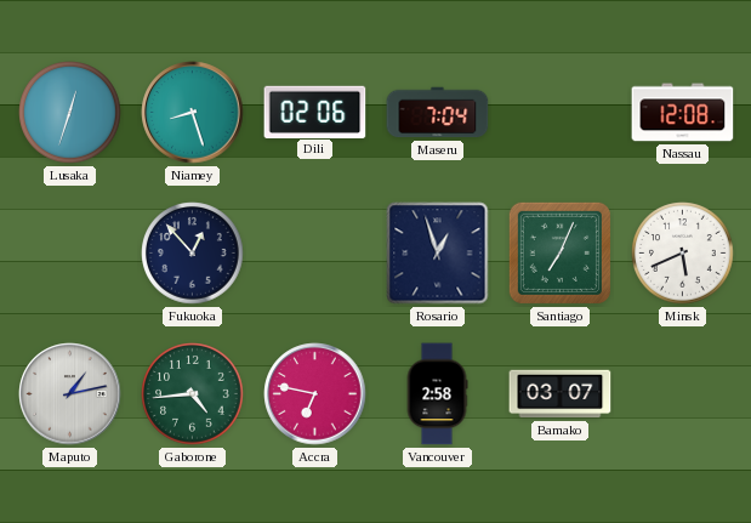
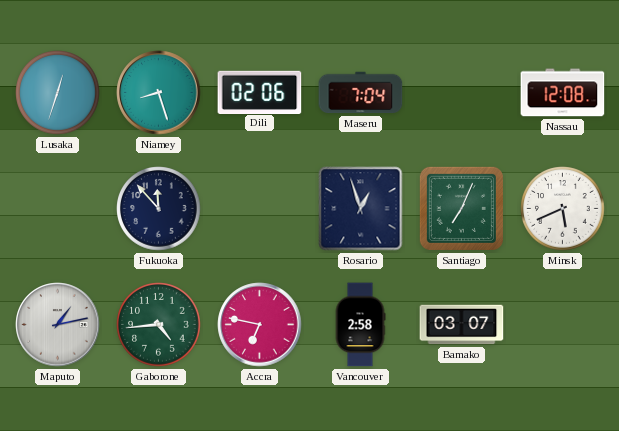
Fukuoka: 12:53 -> 11:53 (159, 209)
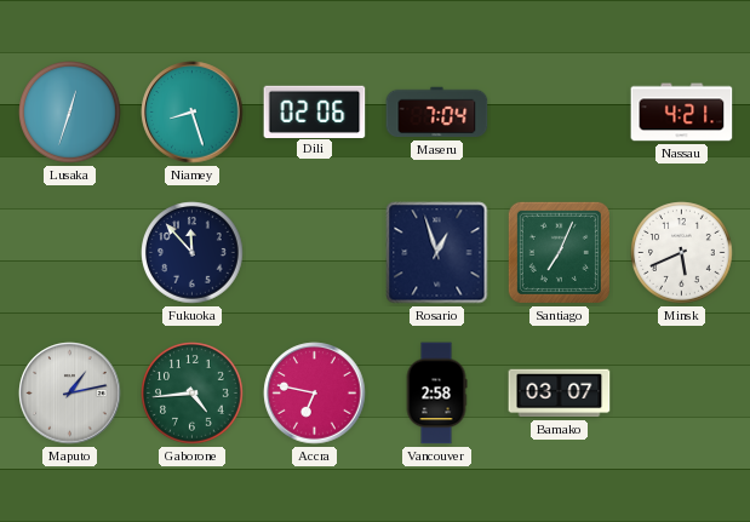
Nassau: 12:08 -> 4:21 (682, 113)
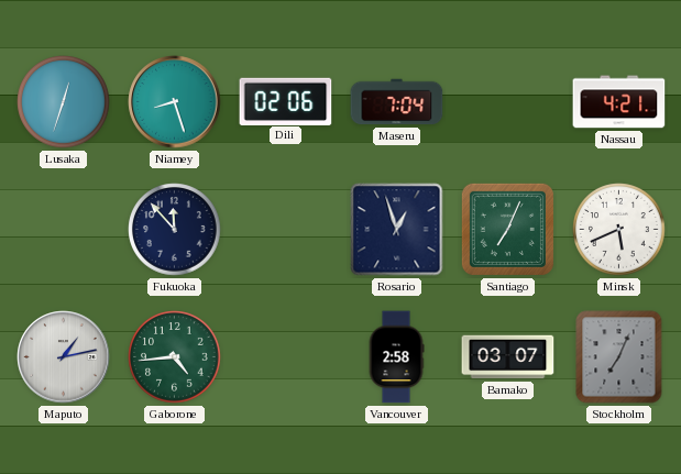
Accra: 6:47 -> none (315, 394)
Stockholm: none -> 7:04 (619, 357)
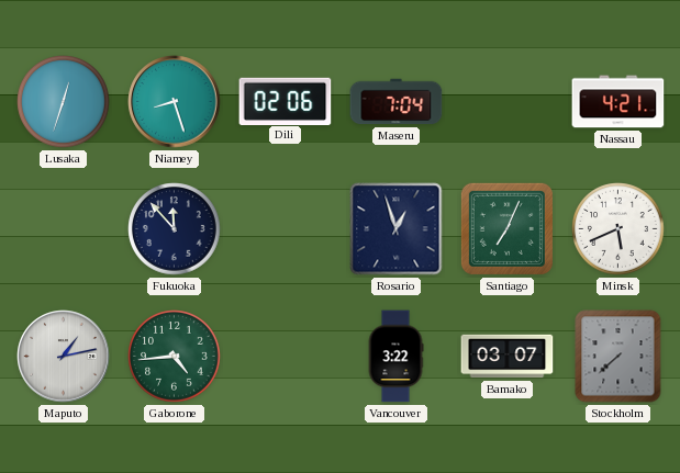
Vancouver: 2:58 -> 3:22 (395, 357)
Stockholm: 7:04 -> 7:38 (618, 357)
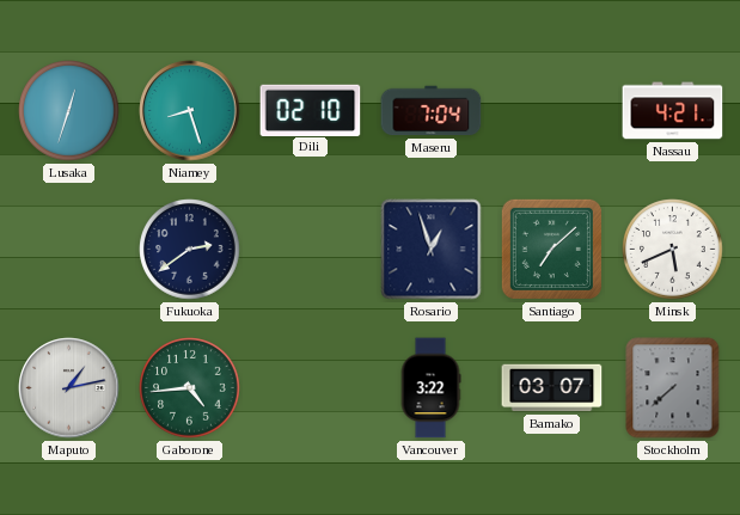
Dili: 02:06 -> 02:10 (311, 110)
Fukuoka: 11:53 -> 2:39 (190, 250)
Santiago: 7:04 -> 7:08 (551, 249)
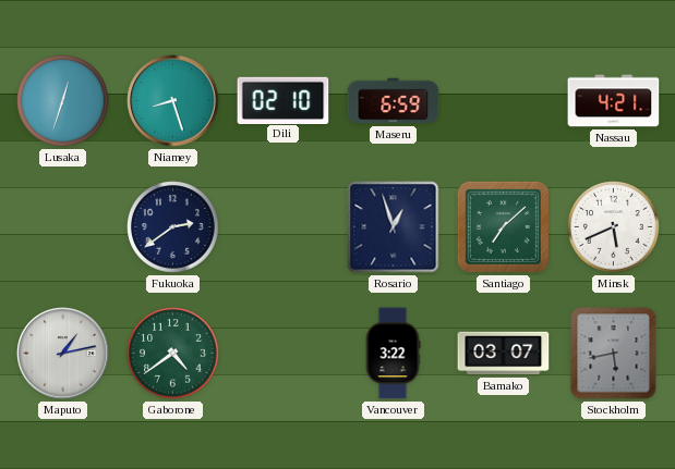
Maseru: 7:04 -> 6:59 (394, 101)
Gaborone: 4:44 -> 4:39 (173, 354)
Stockholm: 7:38 -> 5:43 (614, 354)
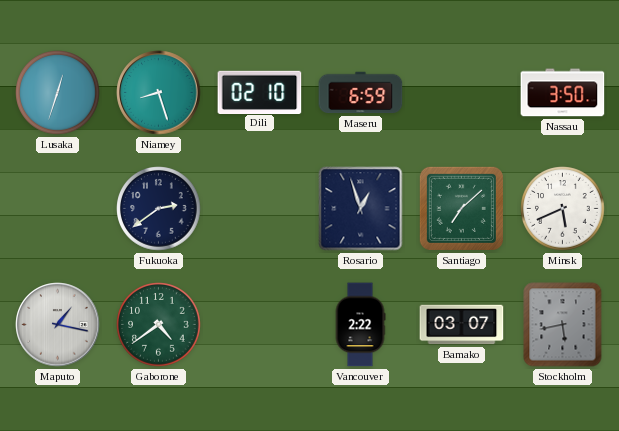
Nassau: 4:21 -> 3:50 (563, 93)
Maputo: 1:13 -> 1:17 (58, 325)
Vancouver: 3:22 -> 2:22 (360, 325)
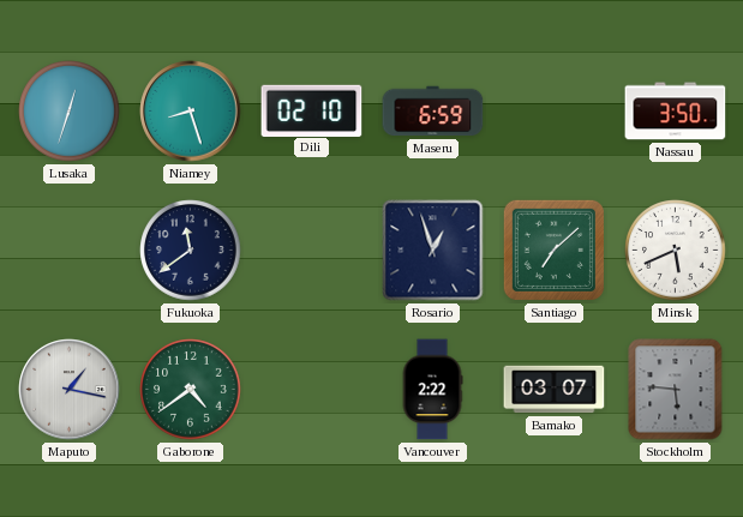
Fukuoka: 2:39 -> 11:39 (191, 251)
Stockholm: 5:43 -> 5:46 (676, 390)
